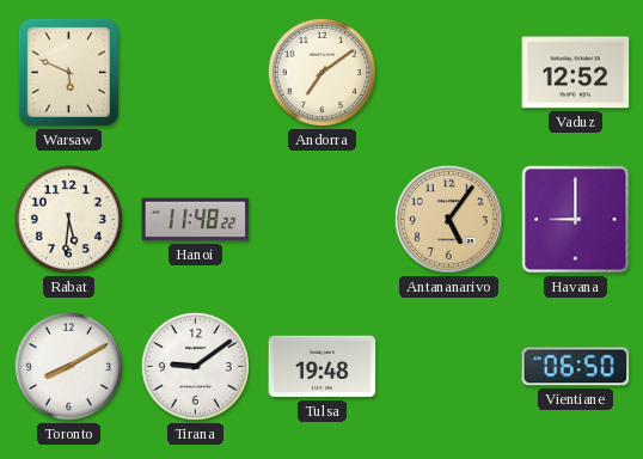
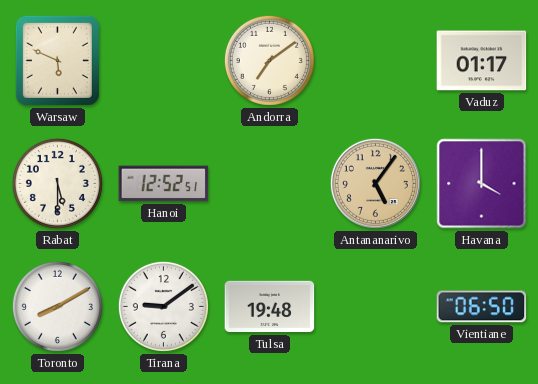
Vaduz: 12:52 -> 01:17 (482, 61)
Rabat: 5:31 -> 5:30 (57, 183)
Hanoi: 11:48 -> 12:52 (164, 184)
Havana: 9:00 -> 4:00 (482, 184)
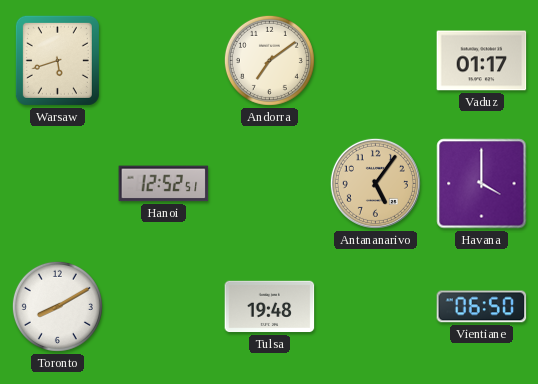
Warsaw: 5:49 -> 5:42 (57, 60)
Rabat: 5:30 -> none (57, 183)
Tirana: 9:09 -> none (163, 306)
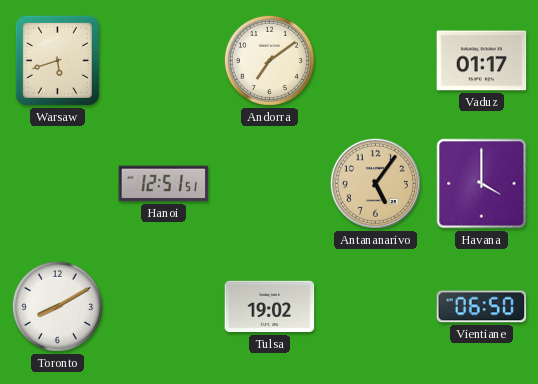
Hanoi: 12:52 -> 12:51 (164, 184)
Tulsa: 19:48 -> 19:02 (270, 307)
